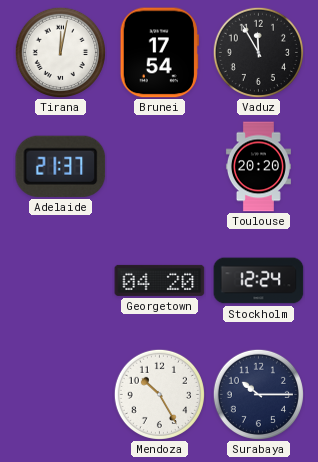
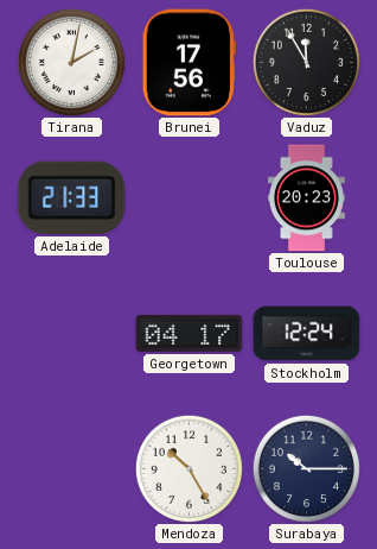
Tirana: 12:02 -> 2:02 (71, 62)
Brunei: 17:54 -> 17:56 (188, 63)
Adelaide: 21:37 -> 21:33 (72, 197)
Toulouse: 20:20 -> 20:23 (306, 198)
Georgetown: 04:20 -> 04:17 (190, 333)
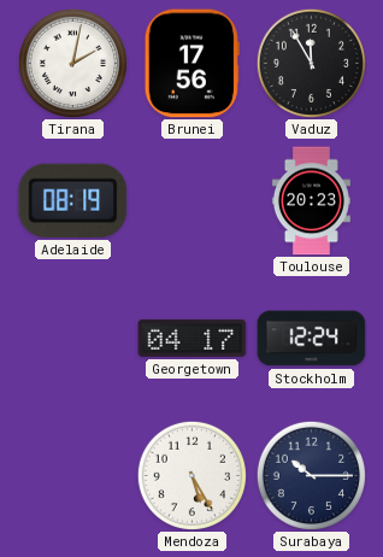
Adelaide: 21:33 -> 08:19 (73, 200)
Mendoza: 10:25 -> 5:25 (191, 475)
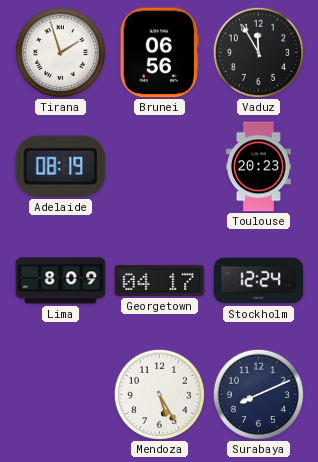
Tirana: 2:02 -> 1:57 (60, 52)
Brunei: 17:56 -> 06:56 (159, 53)
Lima: none -> 8:09 (61, 281)
Surabaya: 10:15 -> 8:11 (258, 394)
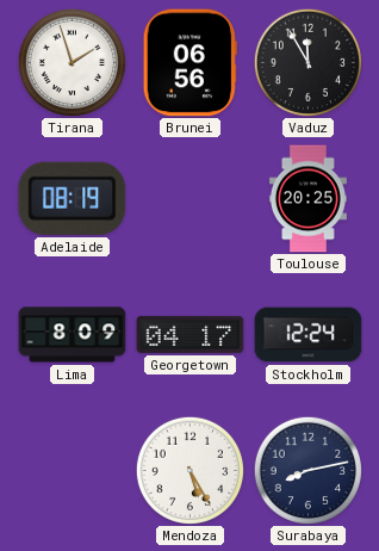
Toulouse: 20:23 -> 20:25 (307, 199)
Surabaya: 8:11 -> 8:13 (307, 470)
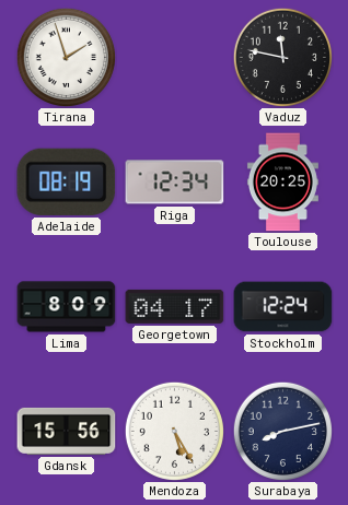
Brunei: 06:56 -> none (189, 63)
Vaduz: 11:55 -> 11:47 (282, 57)
Riga: none -> 12:34 (175, 183)
Gdansk: none -> 15:56 (67, 431)
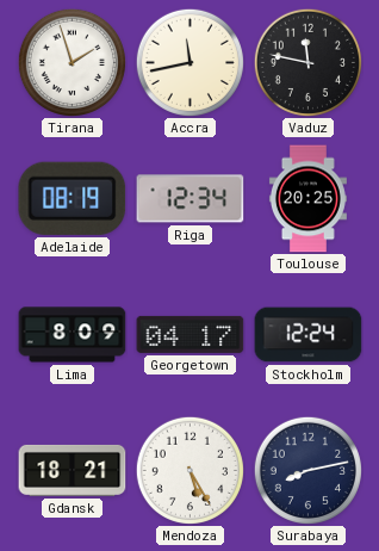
Accra: none -> 11:43 (189, 62)
Gdansk: 15:56 -> 18:21 (73, 470)
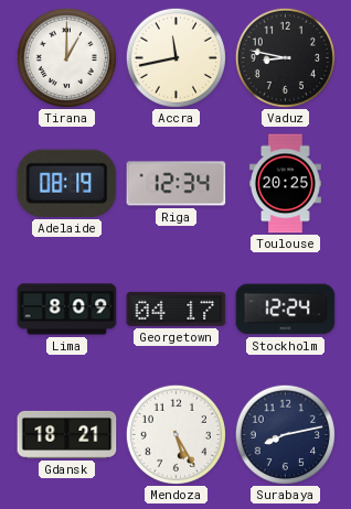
Tirana: 1:57 -> 1:00 (66, 57)
Vaduz: 11:47 -> 8:47 (285, 57)
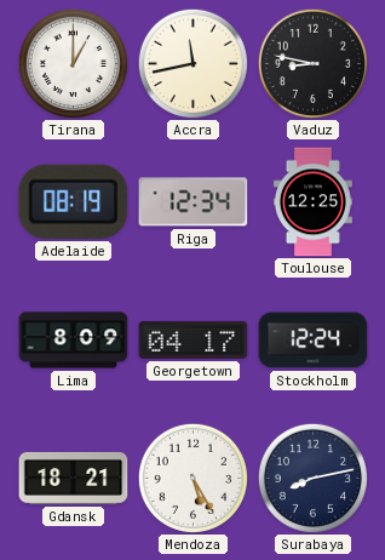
Toulouse: 20:25 -> 12:25 (312, 202)
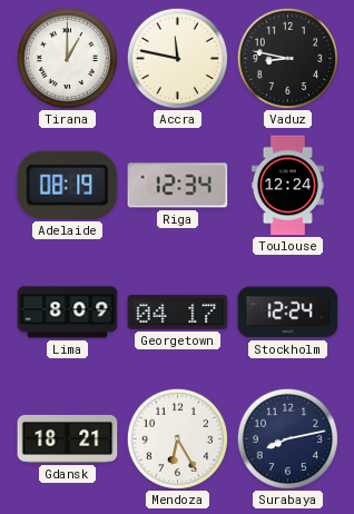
Accra: 11:43 -> 11:47 (177, 58)
Toulouse: 12:25 -> 12:24 (287, 186)
Mendoza: 5:25 -> 6:25 (177, 438)
